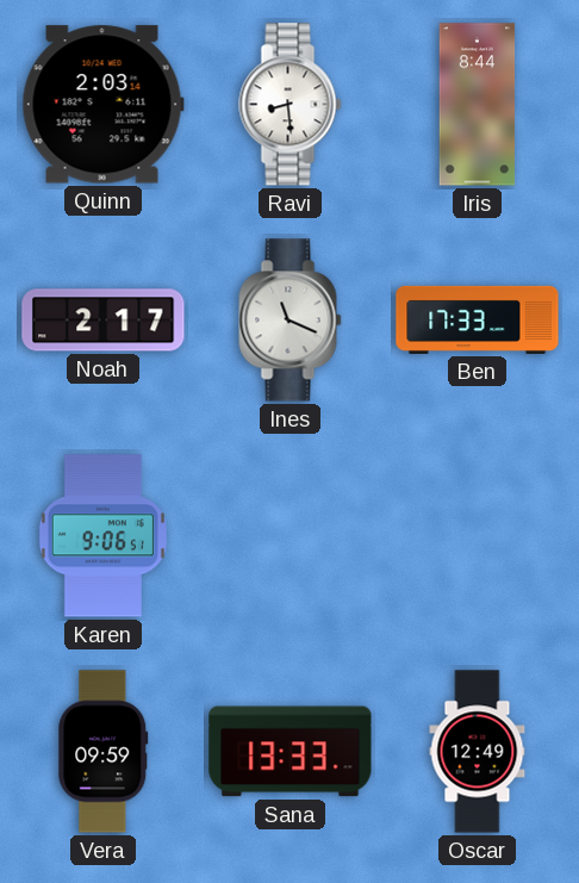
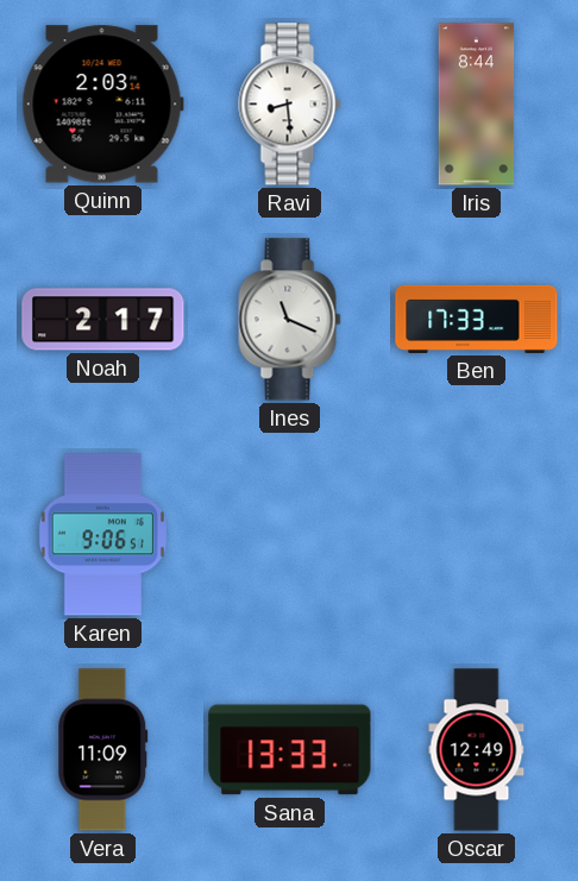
Vera: 09:59 -> 11:09 (103, 750)
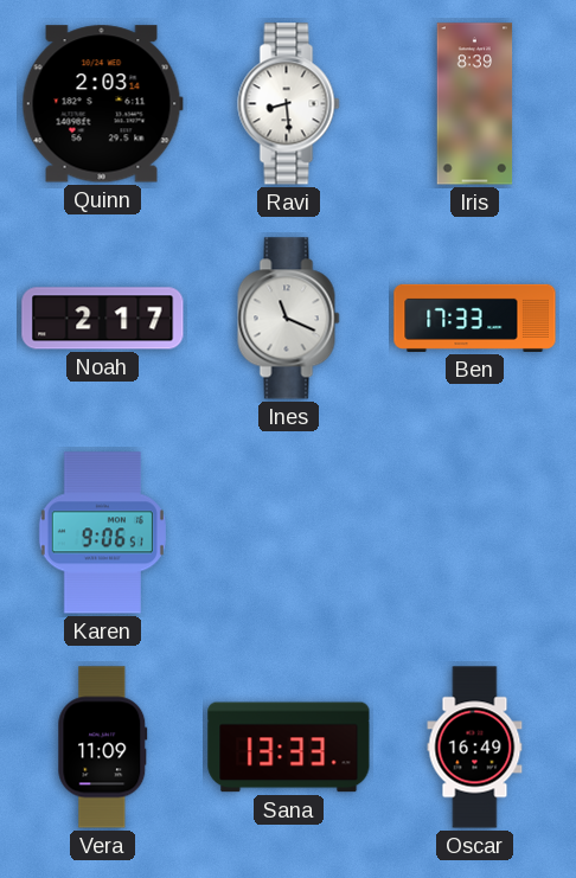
Iris: 8:44 -> 8:39 (475, 104)
Oscar: 12:49 -> 16:49 (475, 748)
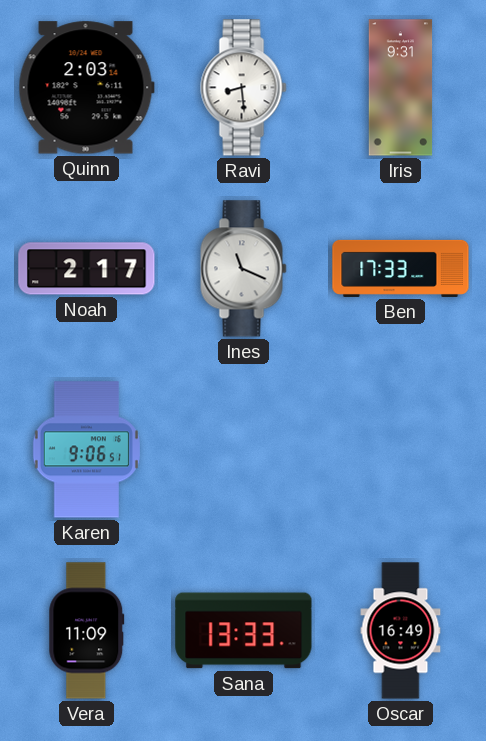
Iris: 8:39 -> 9:31 (401, 88)
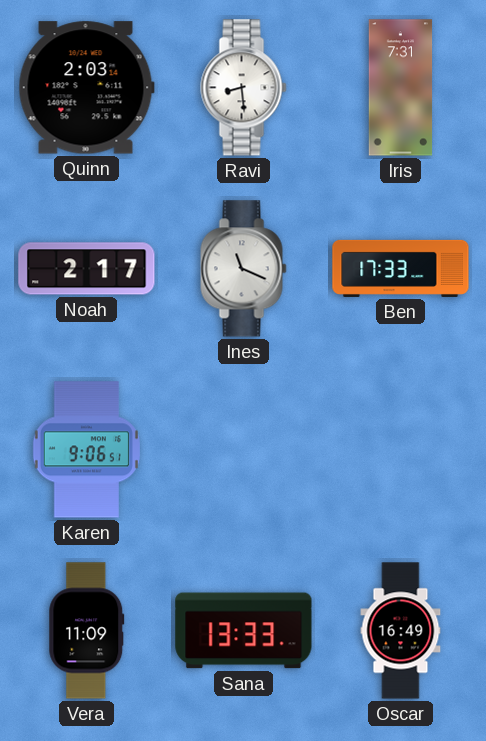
Iris: 9:31 -> 7:31 (401, 88)
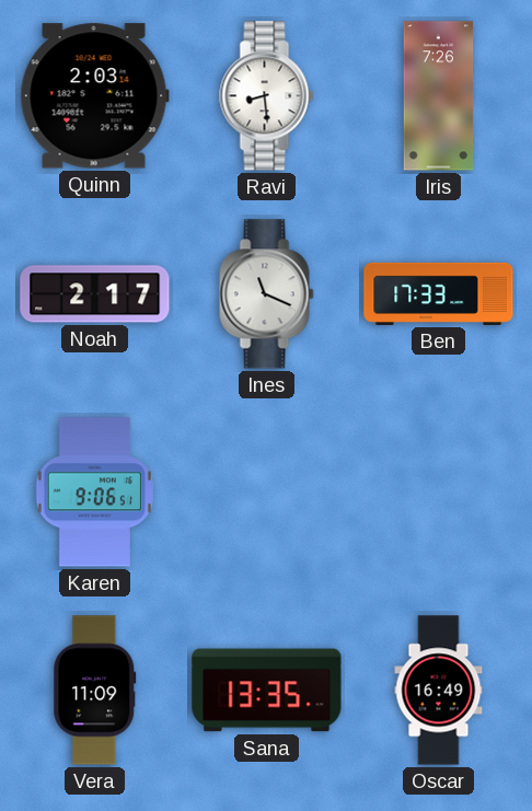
Iris: 7:31 -> 7:26 (439, 96)
Sana: 13:33 -> 13:35 (267, 691)
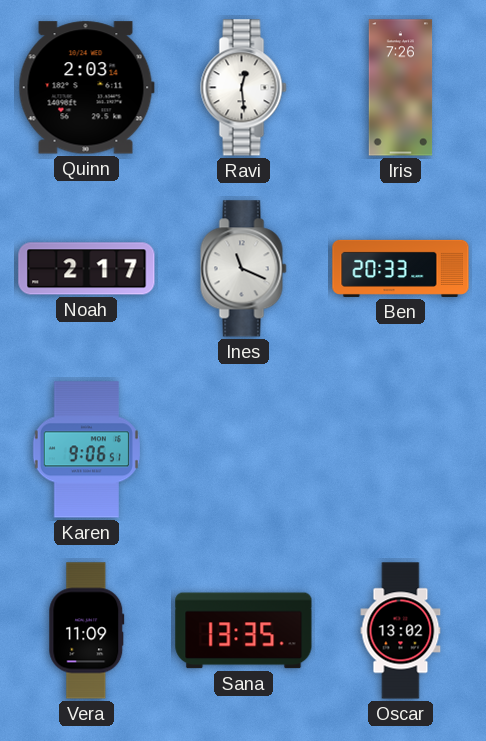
Ravi: 8:29 -> 12:29 (244, 88)
Ben: 17:33 -> 20:33 (401, 268)
Oscar: 16:49 -> 13:02 (401, 631)
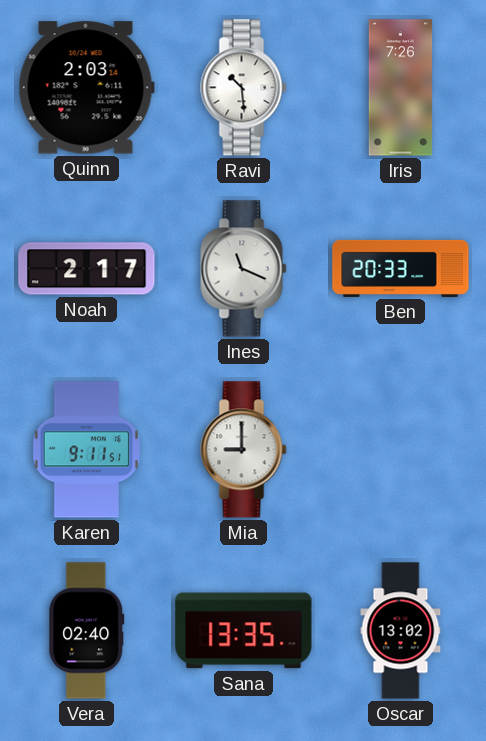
Ravi: 12:29 -> 10:29 (244, 88)
Karen: 9:06 -> 9:11 (86, 450)
Mia: none -> 9:00 (244, 450)
Vera: 11:09 -> 02:40 (87, 631)
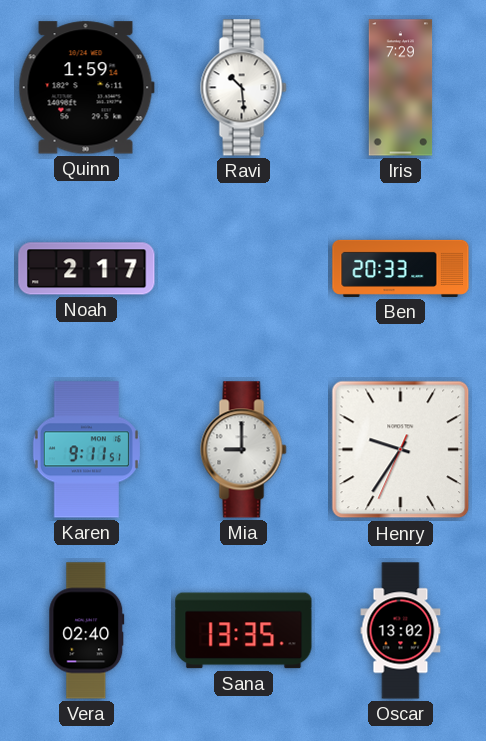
Quinn: 2:03 -> 1:59 (86, 88)
Iris: 7:26 -> 7:29 (401, 88)
Ines: 11:19 -> none (244, 269)
Henry: none -> 9:35 (401, 450)
